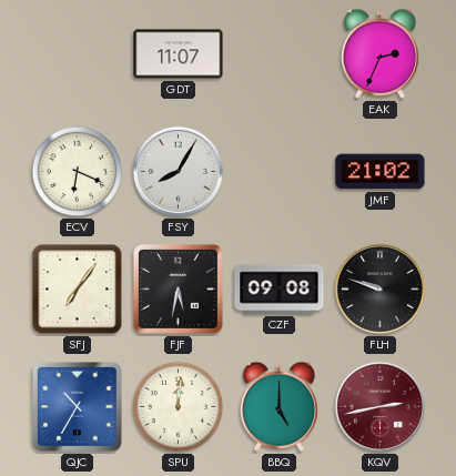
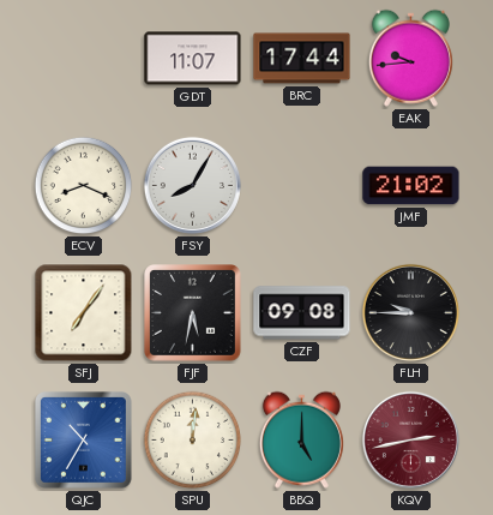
BRC: none -> 17:44 (302, 59)
EAK: 2:34 -> 9:44 (410, 58)
ECV: 6:19 -> 8:19 (84, 186)
FLH: 9:48 -> 9:45 (410, 312)
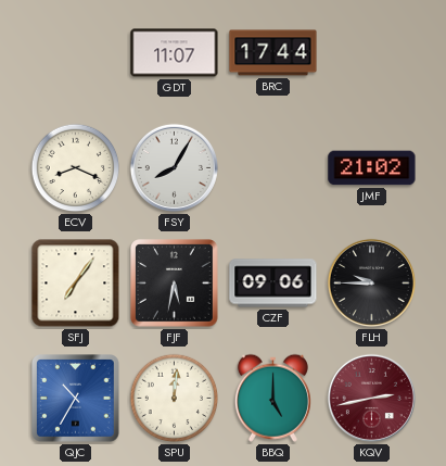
EAK: 9:44 -> none (410, 58)
CZF: 09:08 -> 09:06 (273, 284)
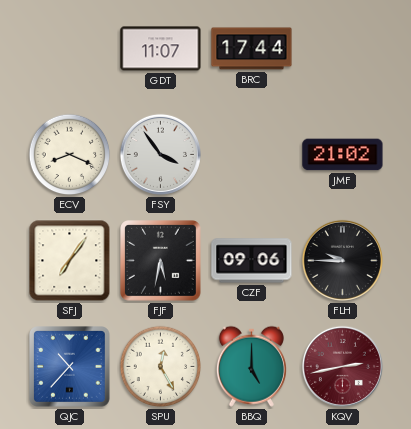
FSY: 8:05 -> 3:54 (160, 154)
QJC: 10:35 -> 10:37 (70, 367)
SPU: 12:01 -> 12:25 (161, 367)
